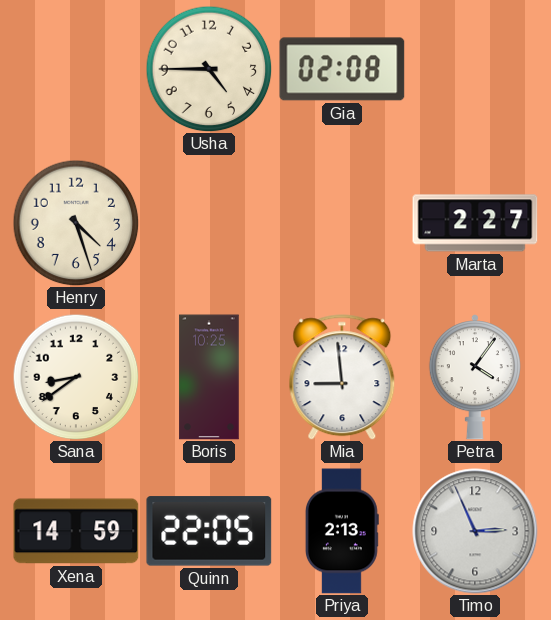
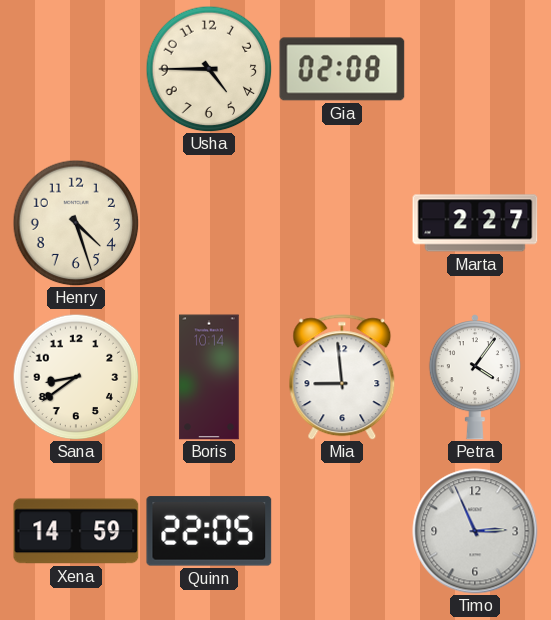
Boris: 10:25 -> 10:14 (209, 377)
Priya: 2:13 -> none (342, 531)
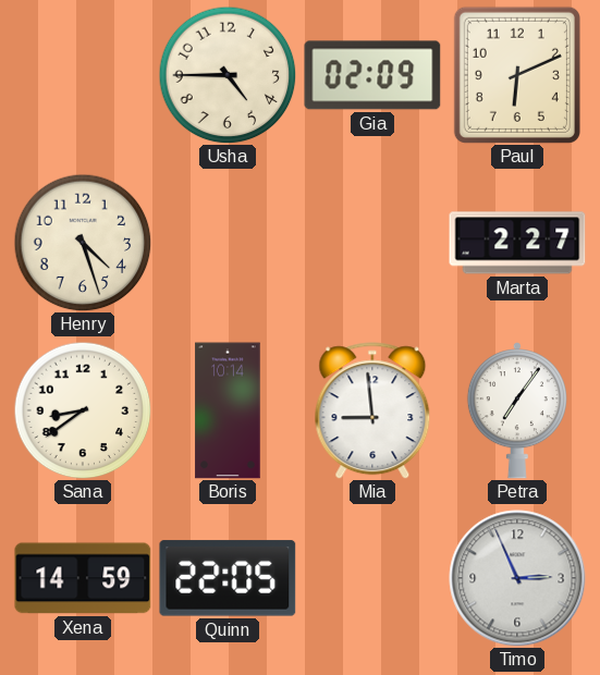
Gia: 02:08 -> 02:09 (372, 75)
Paul: none -> 6:11 (517, 75)
Petra: 4:06 -> 7:06 (517, 410)
